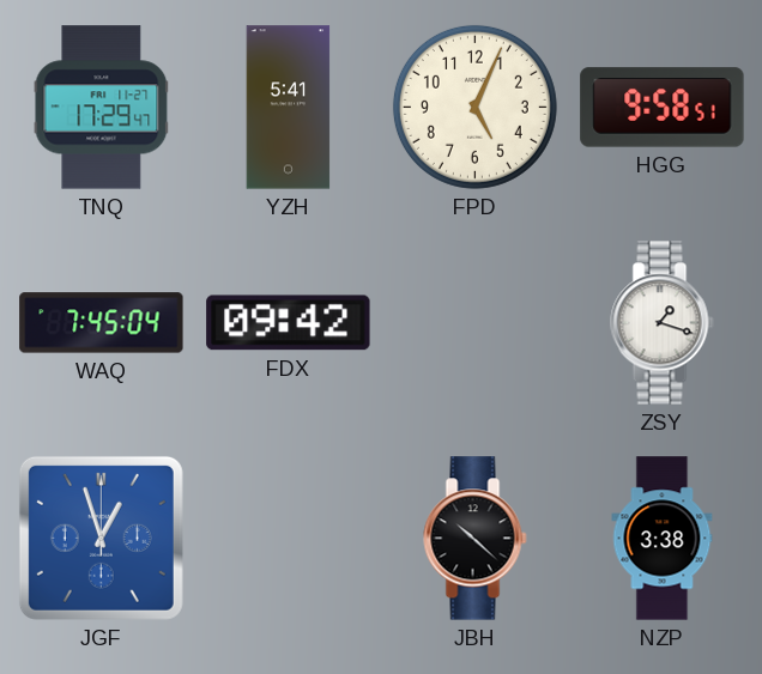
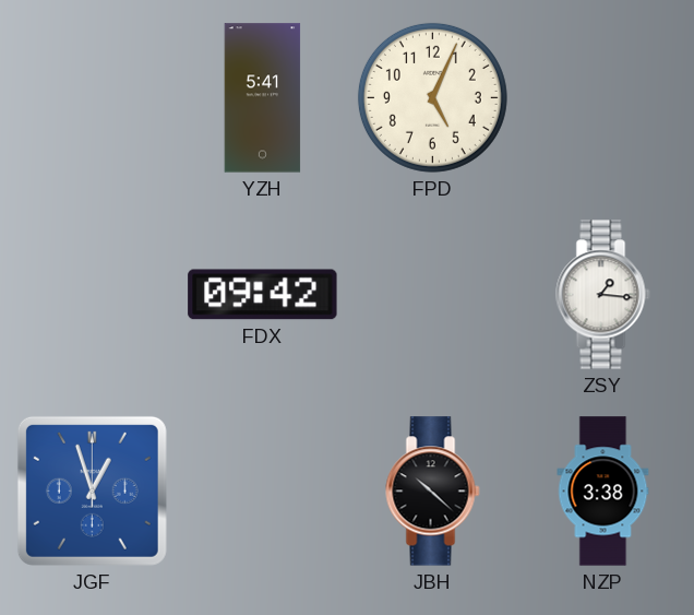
TNQ: 17:29 -> none (102, 108)
HGG: 9:58 -> none (663, 108)
WAQ: 7:45 -> none (102, 323)
ZSY: 1:18 -> 1:16 (603, 295)
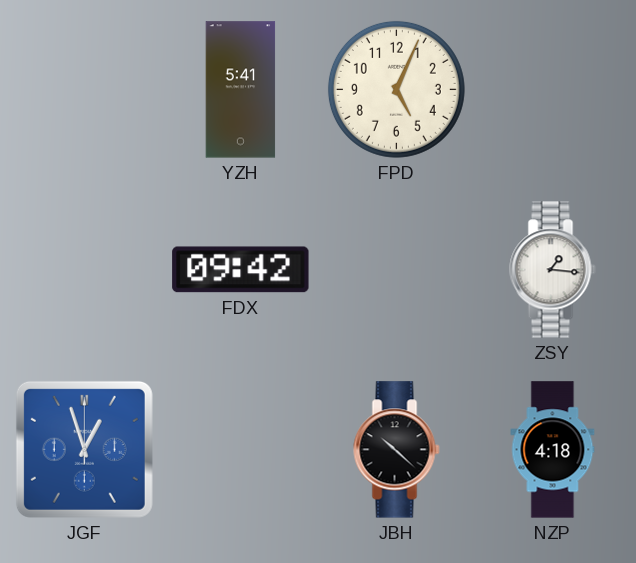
NZP: 3:38 -> 4:18 (553, 450)
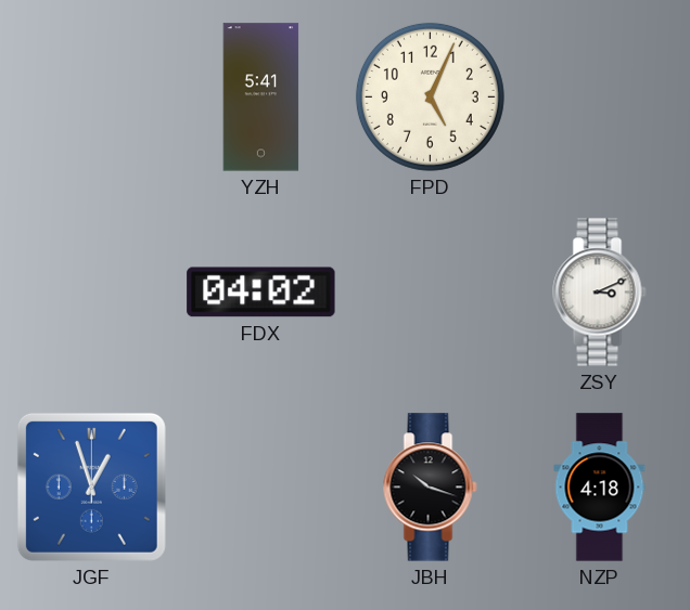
FDX: 09:42 -> 04:02 (261, 293)
ZSY: 1:16 -> 3:11 (600, 293)
JBH: 10:22 -> 10:18 (431, 488)
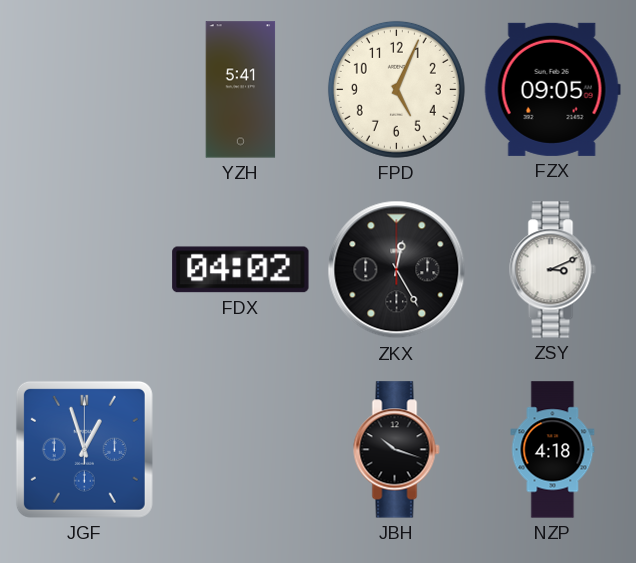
FZX: none -> 09:05 (552, 89)
ZKX: none -> 12:25 (397, 270)
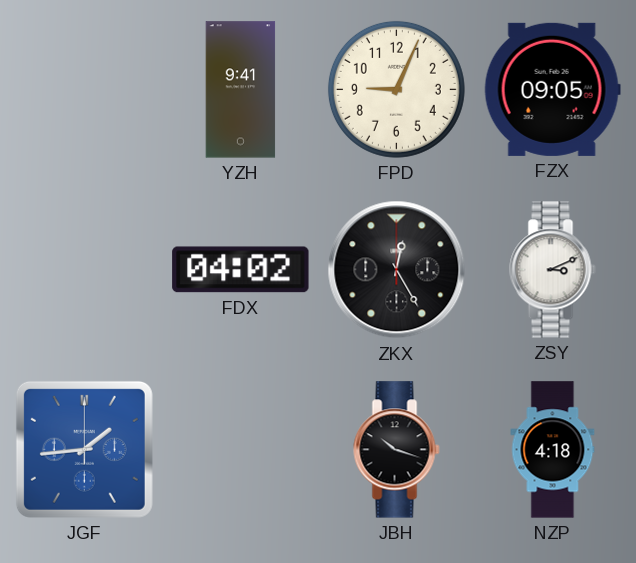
YZH: 5:41 -> 9:41 (241, 90)
FPD: 5:04 -> 9:04 (396, 89)
JGF: 12:57 -> 1:44 (84, 449)
